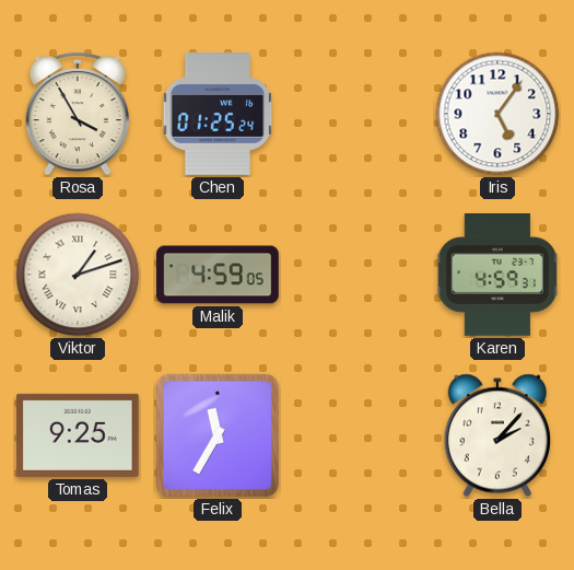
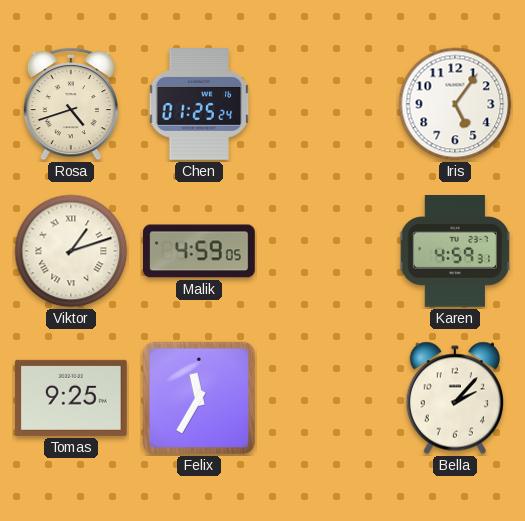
Rosa: 3:55 -> 4:42 (71, 104)
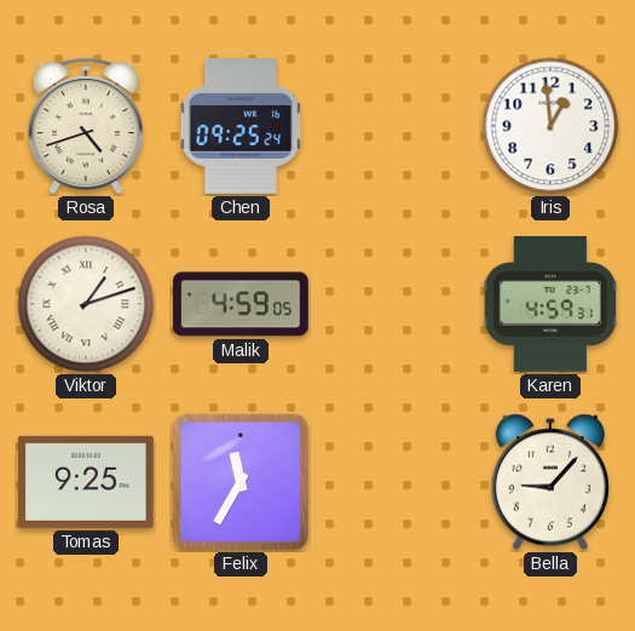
Chen: 01:25 -> 09:25 (241, 127)
Iris: 5:06 -> 12:59 (550, 126)
Bella: 2:07 -> 9:07 (550, 482)
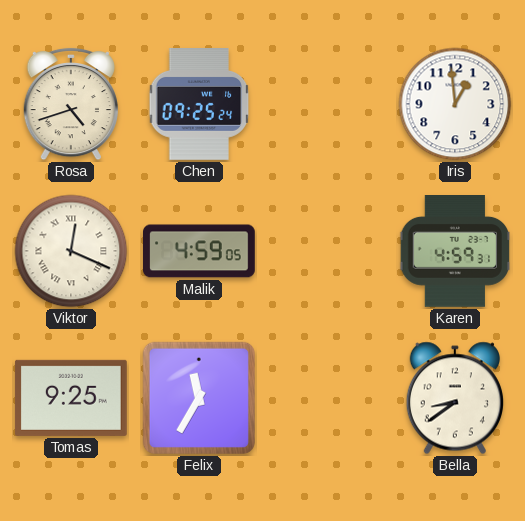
Viktor: 1:12 -> 12:19 (71, 251)
Bella: 9:07 -> 8:39 (455, 398)
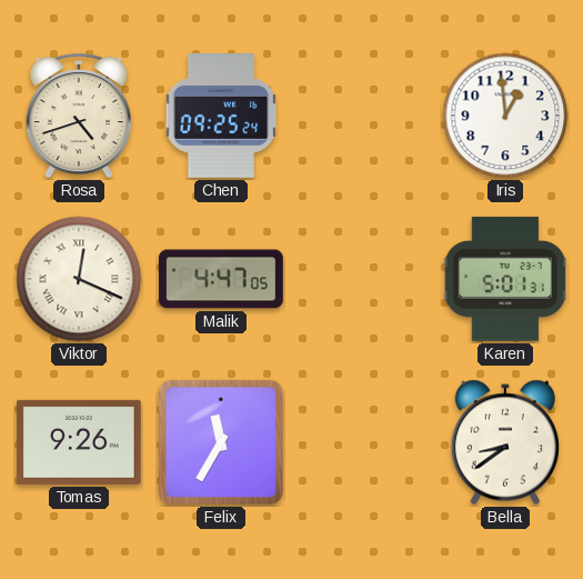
Malik: 4:59 -> 4:47 (221, 279)
Karen: 4:59 -> 5:01 (504, 280)
Tomas: 9:25 -> 9:26 (79, 442)
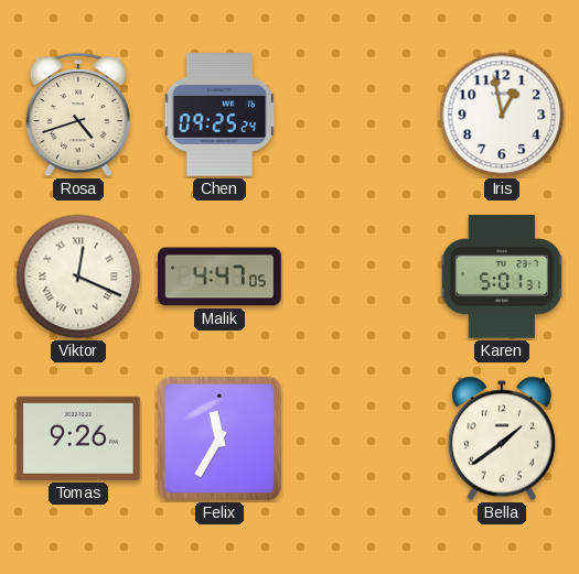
Iris: 12:59 -> 12:58 (502, 115)
Bella: 8:39 -> 1:39 (502, 438)
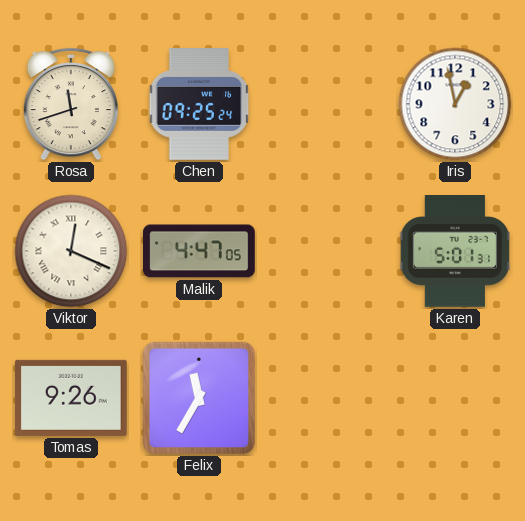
Rosa: 4:42 -> 11:42 (71, 104)
Bella: 1:39 -> none (502, 438)
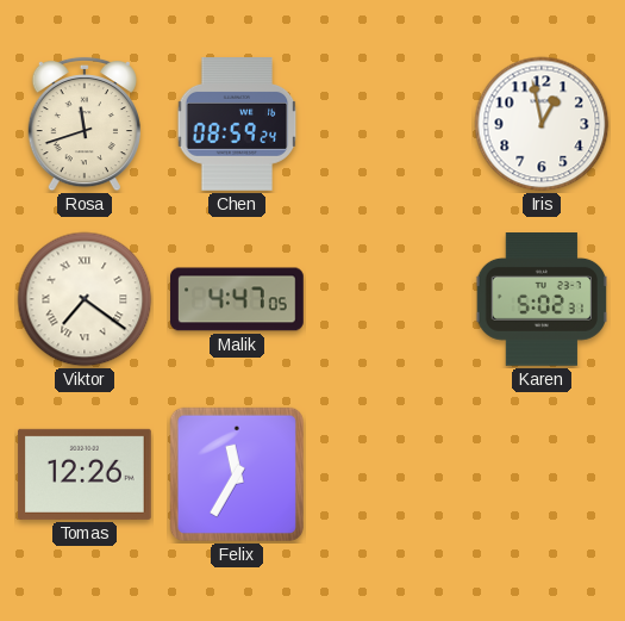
Chen: 09:25 -> 08:59 (237, 125)
Viktor: 12:19 -> 7:21 (85, 299)
Karen: 5:01 -> 5:02 (540, 300)
Tomas: 9:26 -> 12:26 (85, 474)
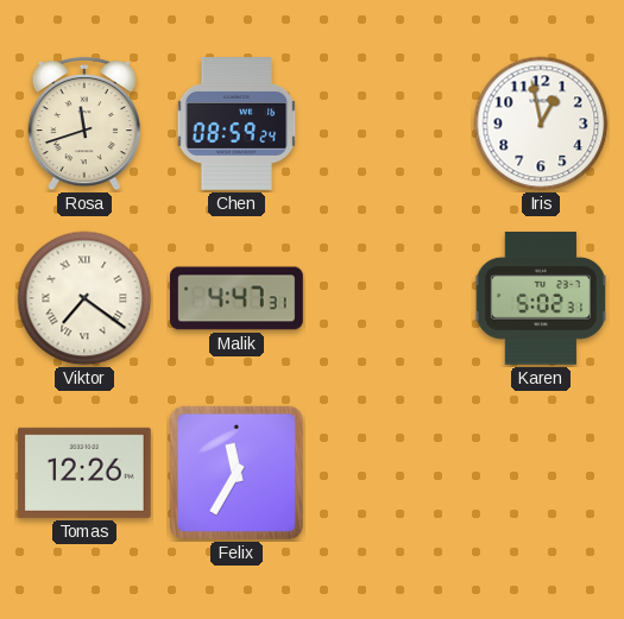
Malik: 4:47:05 -> 4:47:31 (237, 298)
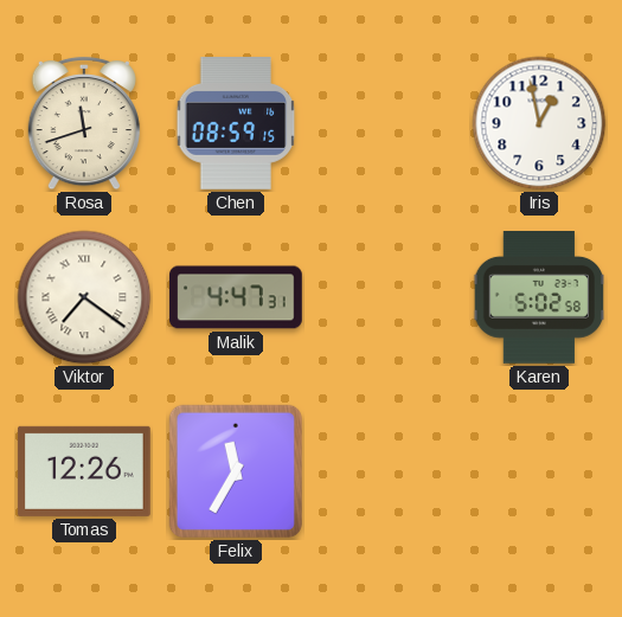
Chen: 08:59:24 -> 08:59:15 (236, 124)
Karen: 5:02:31 -> 5:02:58 (538, 298)
